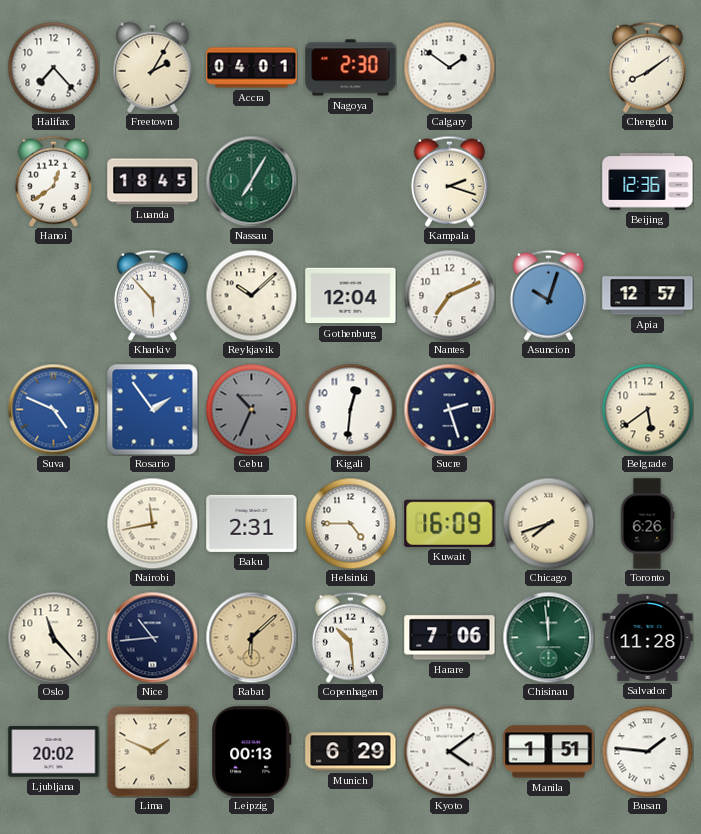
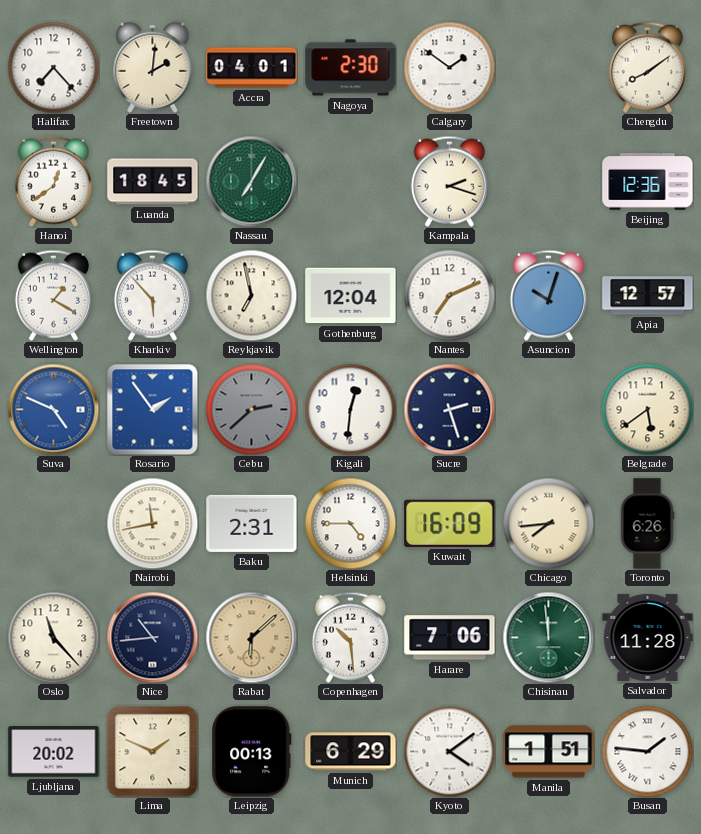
Freetown: 2:05 -> 2:01 (153, 67)
Wellington: none -> 1:20 (53, 295)
Reykjavik: 10:08 -> 6:58 (251, 295)
Cebu: 10:34 -> 2:38 (251, 409)
Chicago: 7:42 -> 7:44 (548, 523)
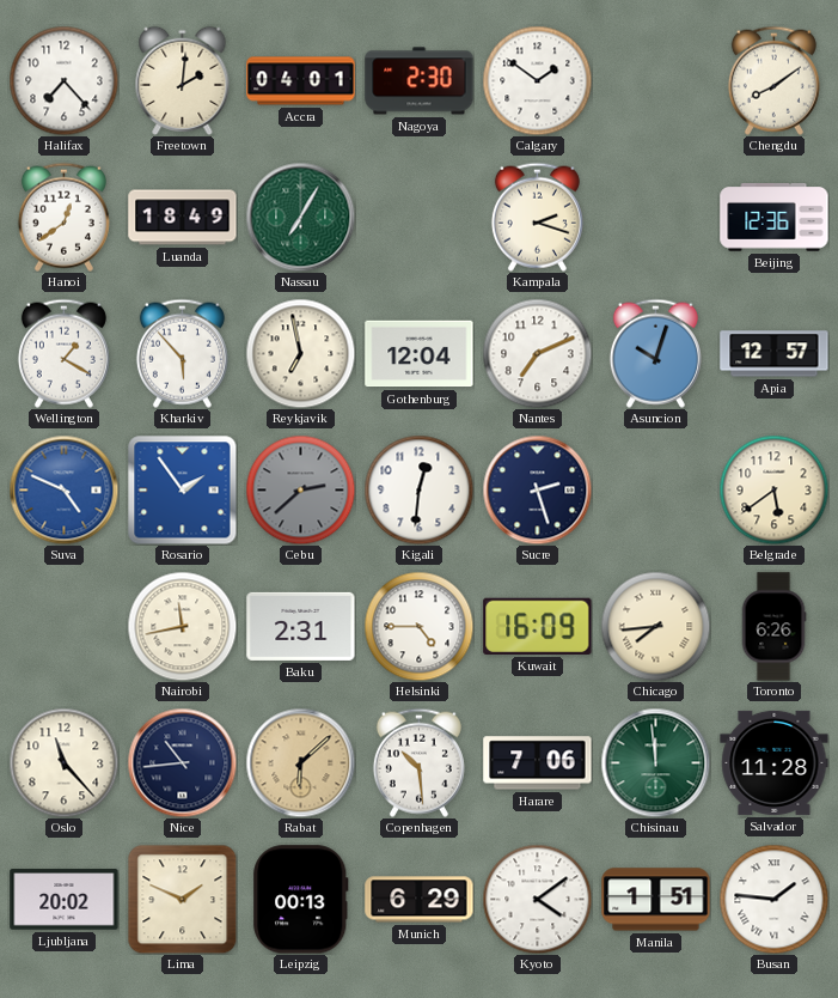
Luanda: 18:45 -> 18:49 (183, 218)
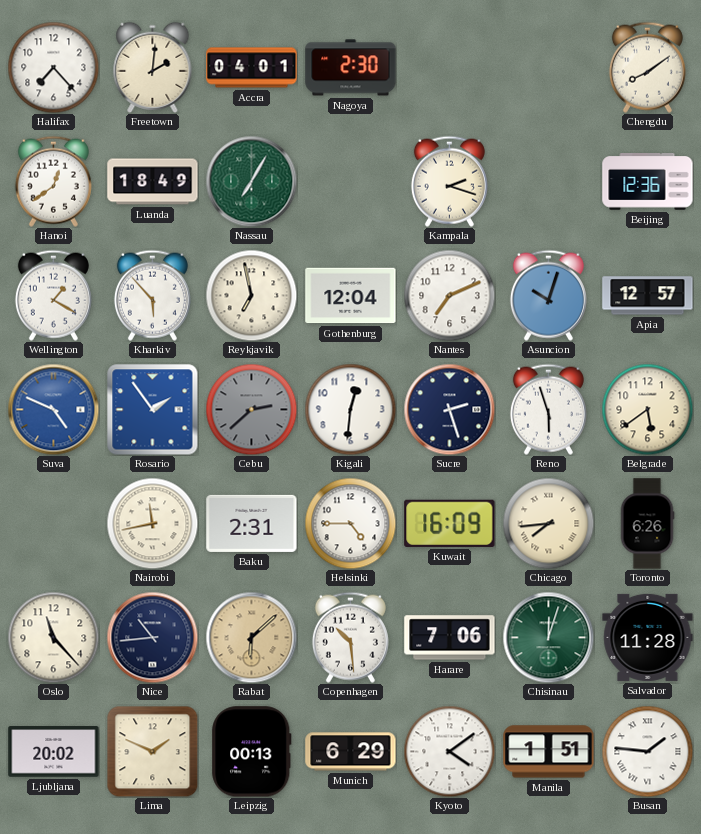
Calgary: 1:51 -> none (537, 80)
Reno: none -> 5:57 (548, 409)
Chisinau: 11:59 -> 12:03 (548, 637)
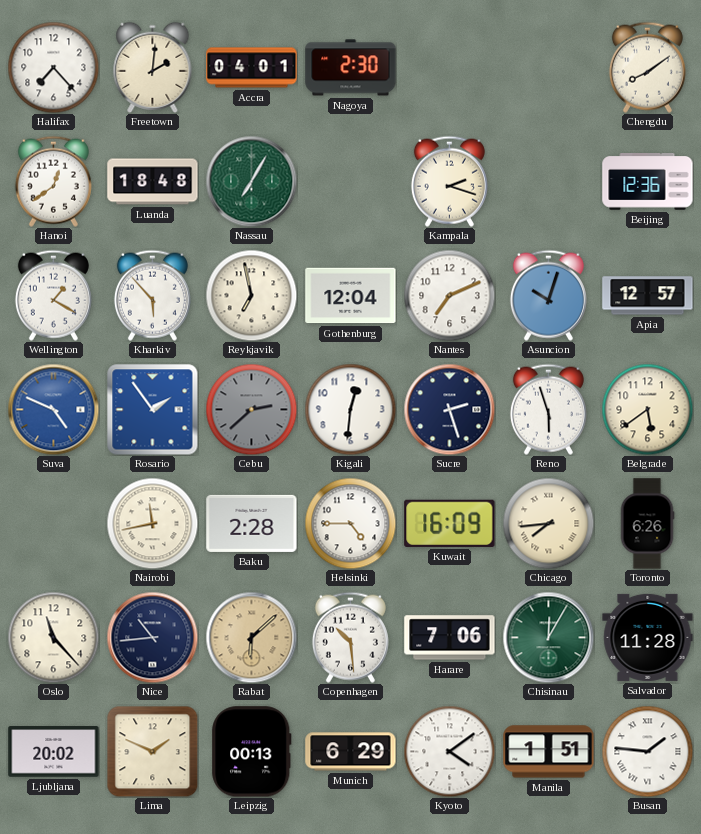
Luanda: 18:49 -> 18:48 (153, 182)
Baku: 2:31 -> 2:28 (252, 523)
Chisinau: 12:03 -> 12:05 (548, 637)
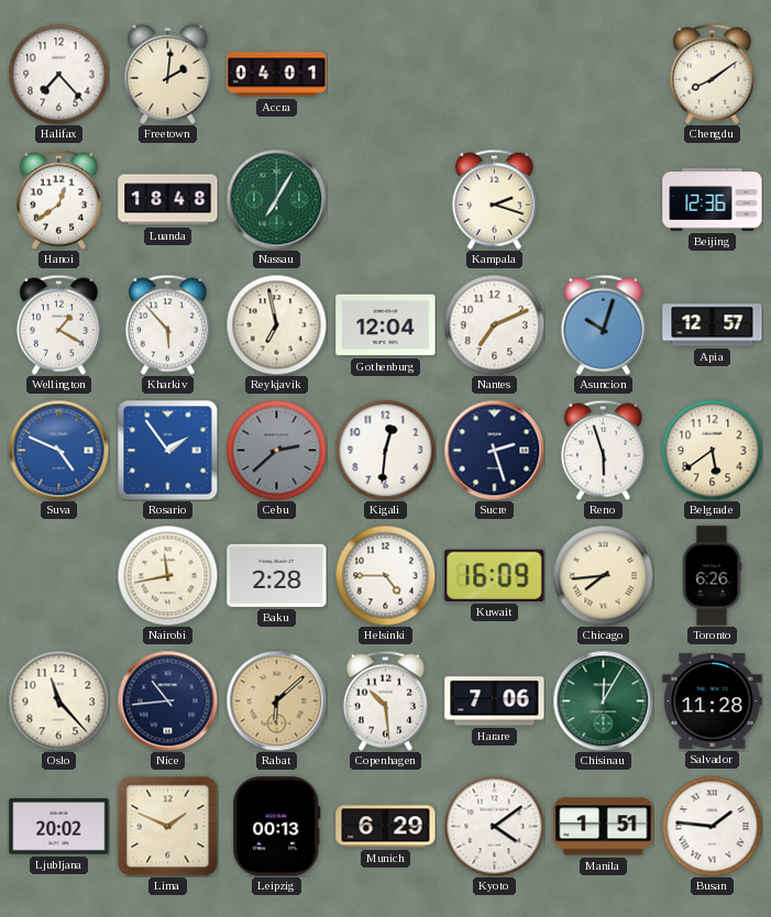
Nagoya: 2:30 -> none (351, 68)
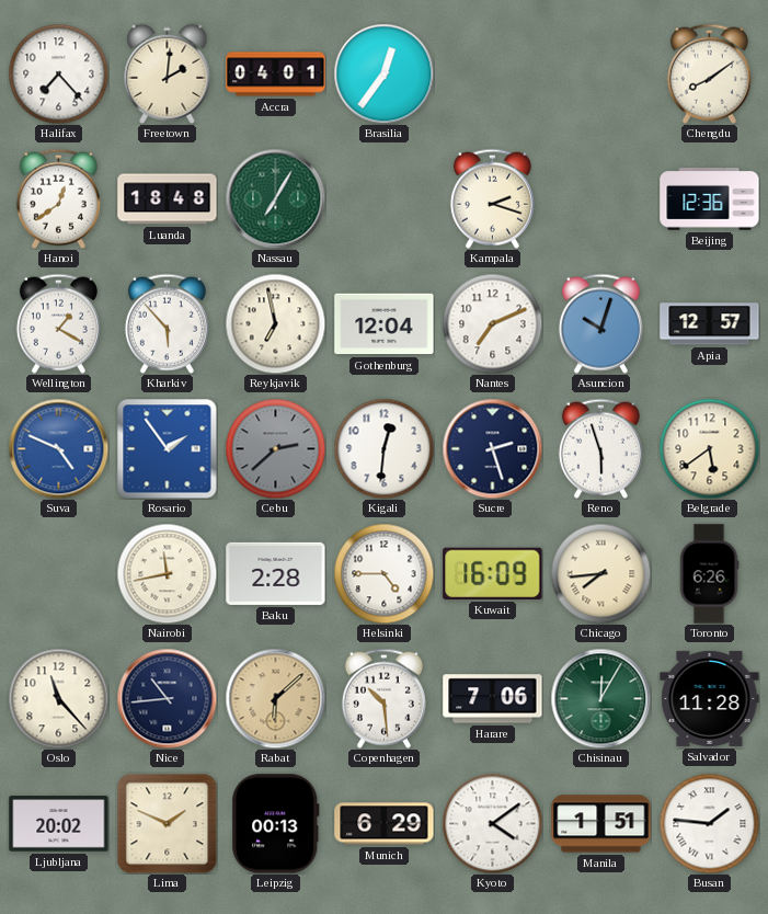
Brasilia: none -> 12:36 (383, 73)
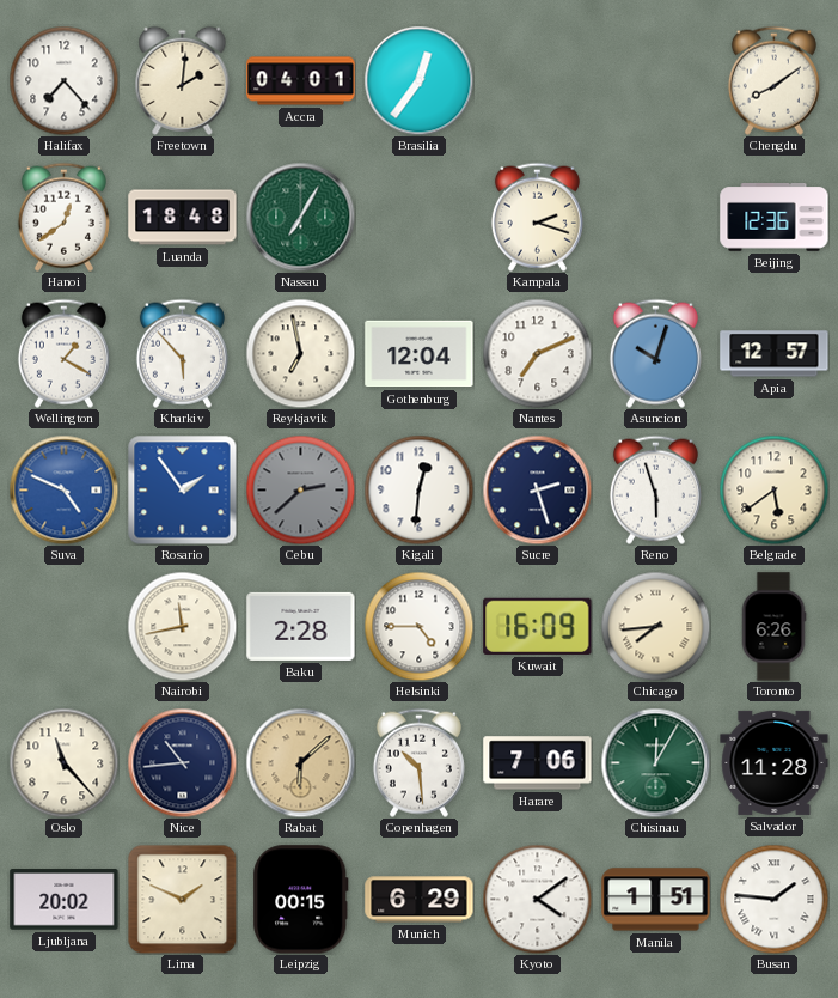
Leipzig: 00:13 -> 00:15 (301, 900)
